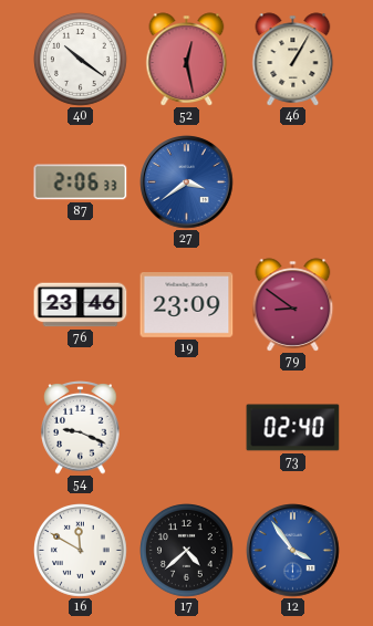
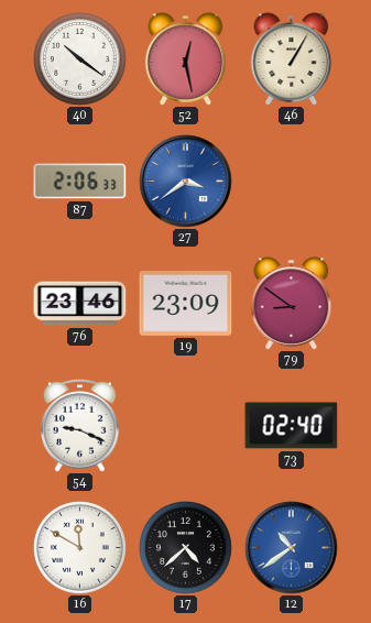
12: 3:54 -> 10:39 (292, 548)
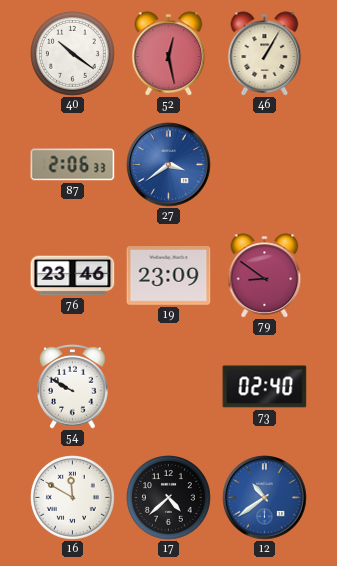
54: 9:19 -> 9:50 (73, 387)
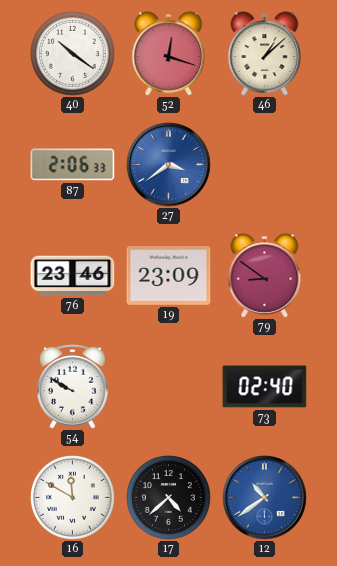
52: 12:28 -> 12:18 (169, 54)
46: 1:05 -> 1:08 (265, 54)
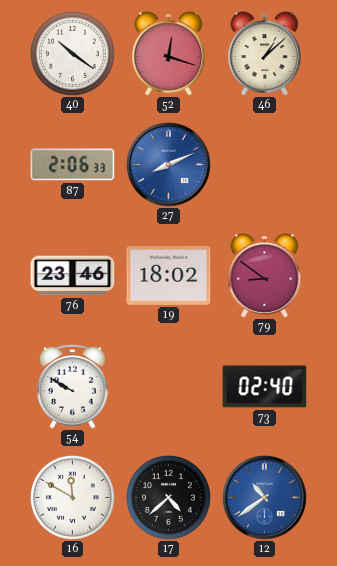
27: 3:39 -> 8:11 (169, 165)
19: 23:09 -> 18:02 (169, 276)
